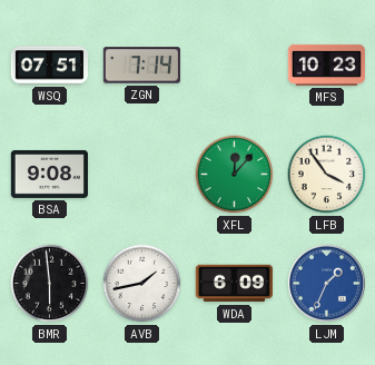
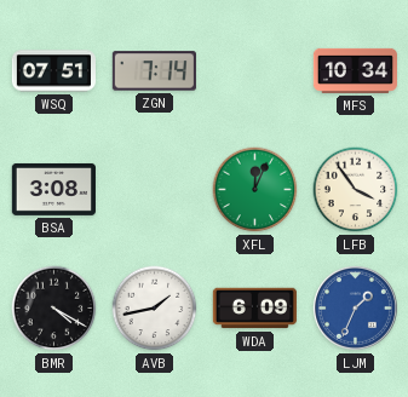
MFS: 10:23 -> 10:34 (355, 70)
BSA: 9:08 -> 3:08 (53, 189)
XFL: 12:07 -> 12:04 (255, 190)
BMR: 5:59 -> 4:20 (54, 309)
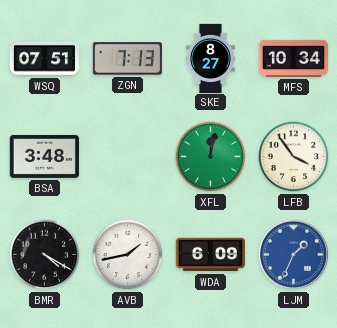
ZGN: 7:14 -> 7:13 (127, 59)
SKE: none -> 8:27 (210, 58)
BSA: 3:08 -> 3:48 (44, 156)
XFL: 12:04 -> 12:02 (211, 157)
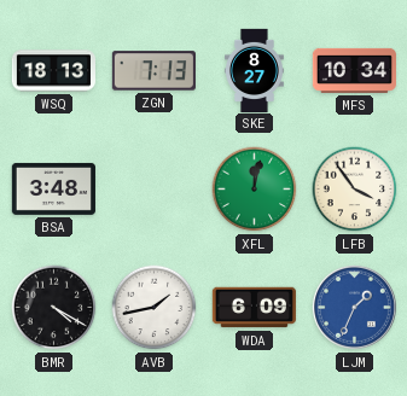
WSQ: 07:51 -> 18:13 (53, 71)
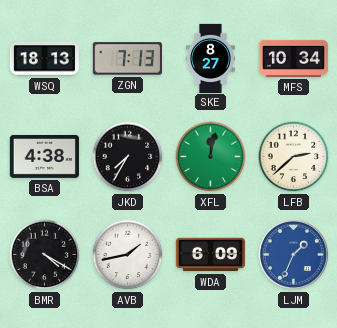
BSA: 3:48 -> 4:38 (44, 156)
JKD: none -> 7:35 (128, 157)
LFB: 3:54 -> 2:38 (294, 157)
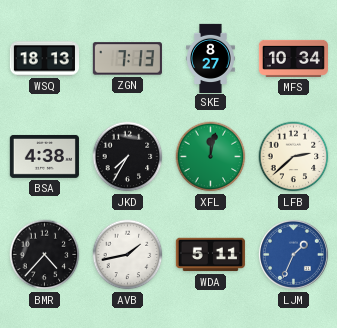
BMR: 4:20 -> 4:37 (45, 255)
WDA: 6:09 -> 5:11 (210, 255)
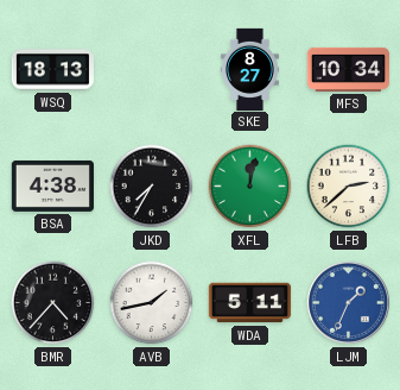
ZGN: 7:13 -> none (127, 59)
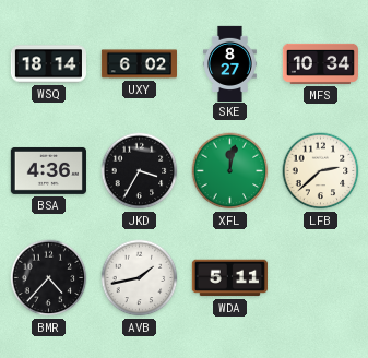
WSQ: 18:13 -> 18:14 (48, 64)
UXY: none -> 6:02 (139, 64)
BSA: 4:38 -> 4:36 (48, 170)
JKD: 7:35 -> 3:35 (140, 171)
LJM: 1:34 -> none (348, 302)
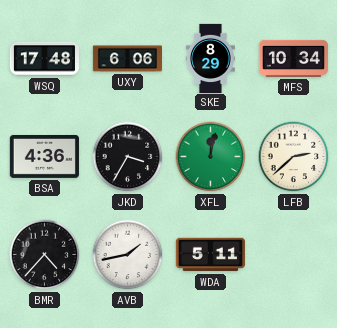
WSQ: 18:14 -> 17:48 (44, 59)
UXY: 6:02 -> 6:06 (127, 59)
SKE: 8:27 -> 8:29 (210, 58)
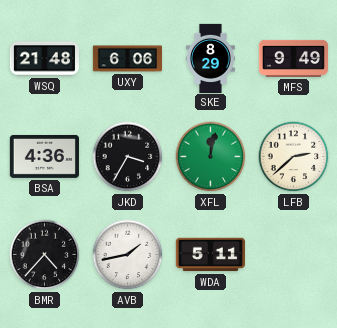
WSQ: 17:48 -> 21:48 (44, 59)
MFS: 10:34 -> 9:49 (293, 58)
